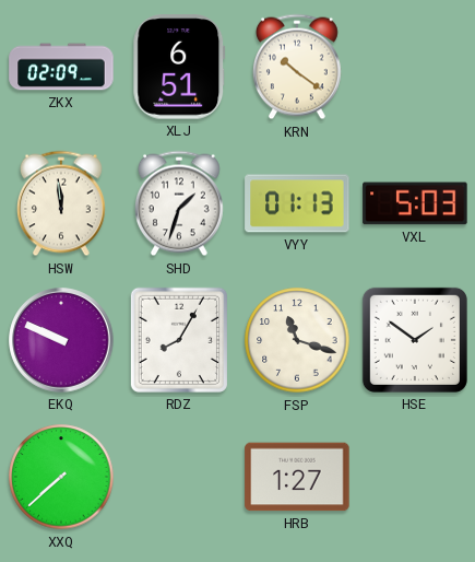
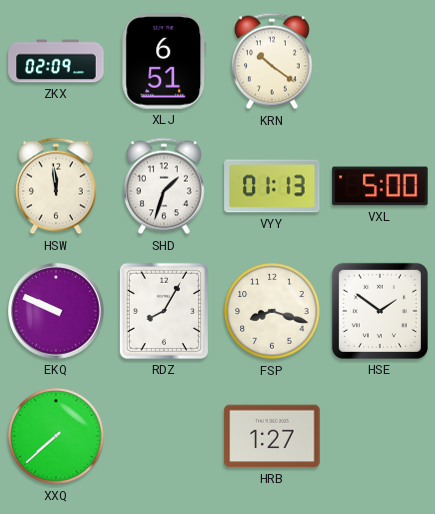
VXL: 5:03 -> 5:00 (380, 186)
FSP: 11:18 -> 8:18 (272, 311)
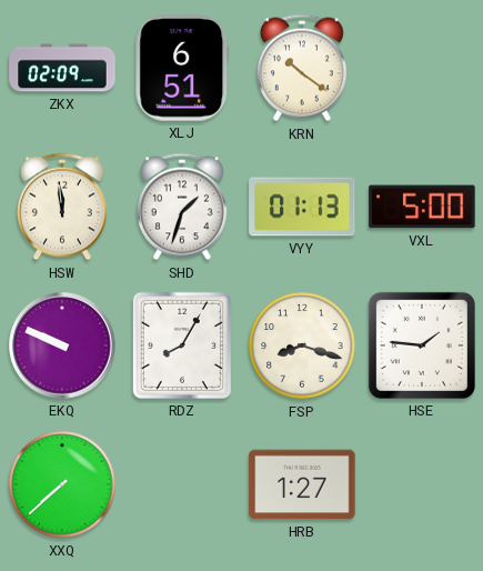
HSE: 1:51 -> 1:46 (422, 345)
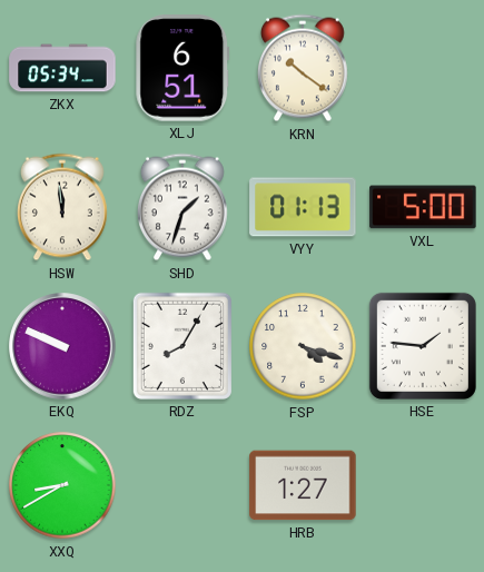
ZKX: 02:09 -> 05:34 (62, 68)
FSP: 8:18 -> 4:18 (303, 346)
XXQ: 7:38 -> 8:40 (62, 485)
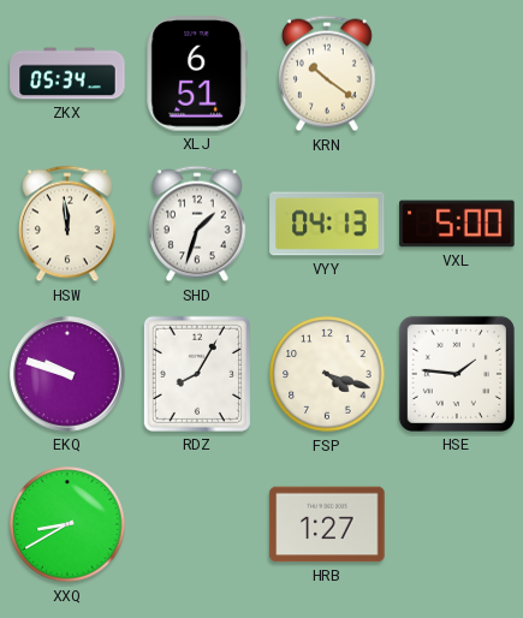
VYY: 01:13 -> 04:13 (327, 224)
EKQ: 9:49 -> 9:48 (67, 374)
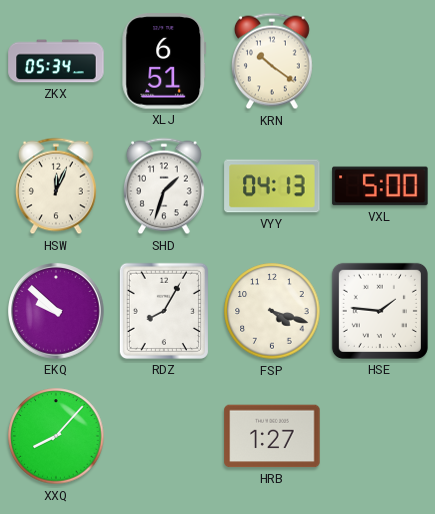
HSW: 11:59 -> 12:04 (56, 186)
EKQ: 9:48 -> 9:52 (56, 311)
XXQ: 8:40 -> 8:07 (56, 436)
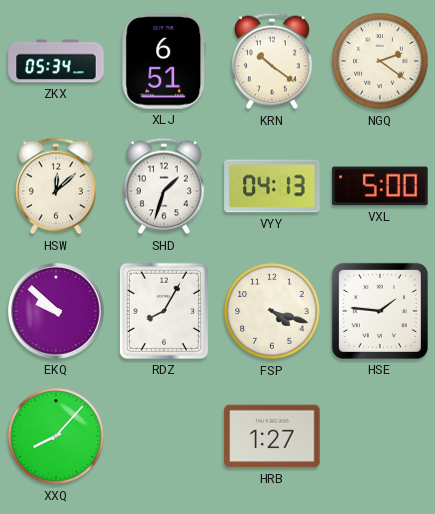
NGQ: none -> 2:21 (380, 61)
HSW: 12:04 -> 12:08 (56, 186)
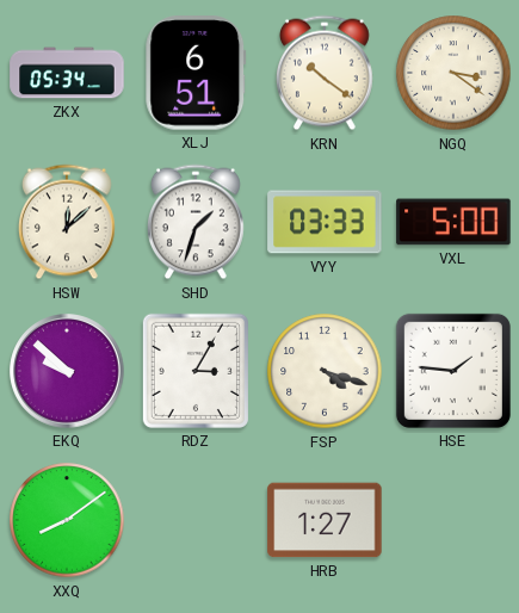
NGQ: 2:21 -> 3:21 (453, 73)
VYY: 04:13 -> 03:33 (325, 222)
RDZ: 8:05 -> 3:05 (196, 371)
XXQ: 8:07 -> 8:09 (67, 520)
